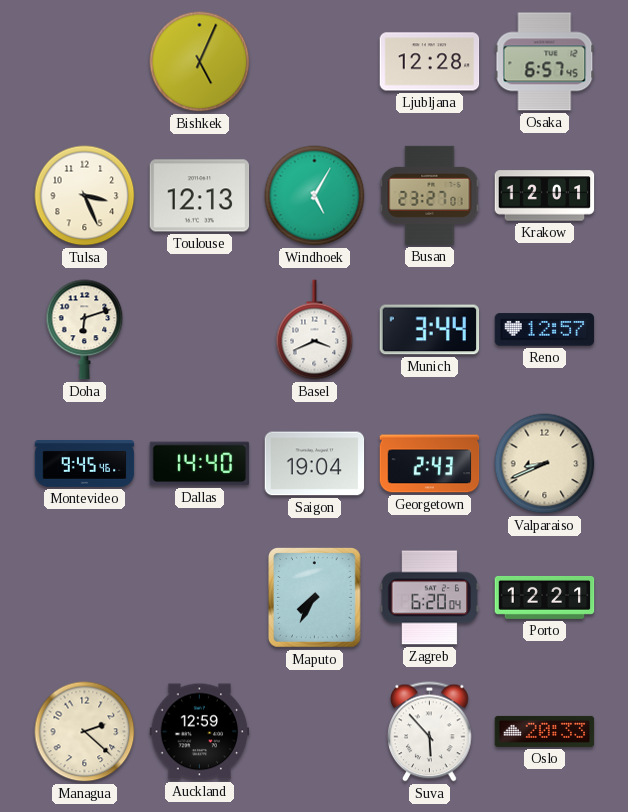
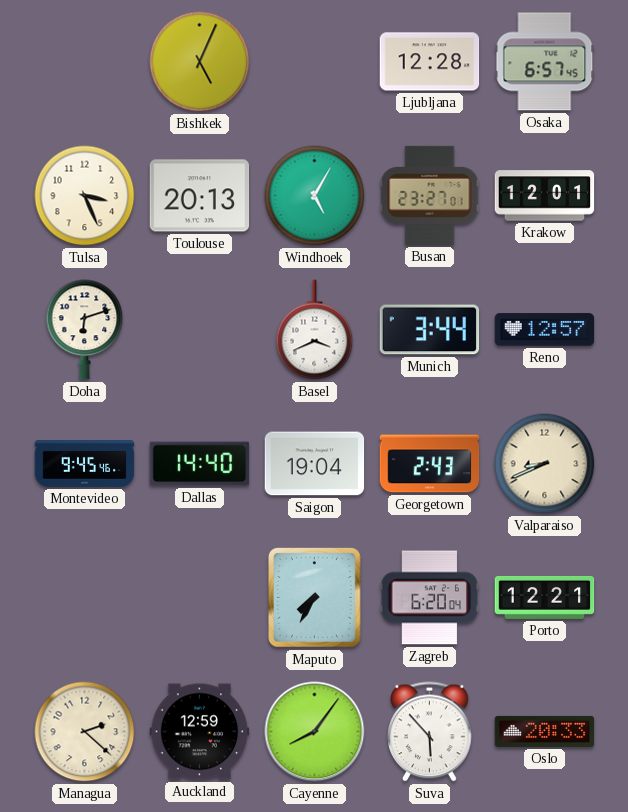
Toulouse: 12:13 -> 20:13 (200, 196)
Cayenne: none -> 8:06 (315, 732)
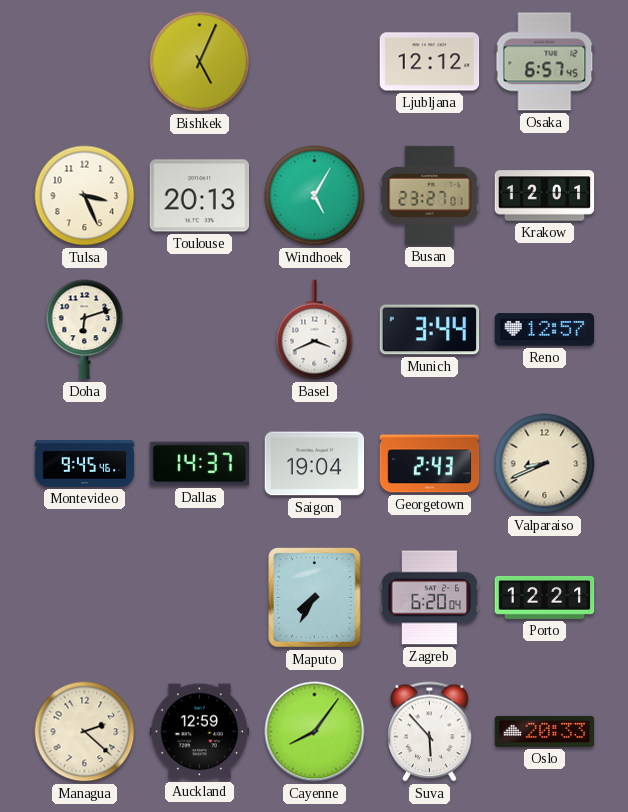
Ljubljana: 12:28 -> 12:12 (430, 62)
Dallas: 14:40 -> 14:37 (200, 464)
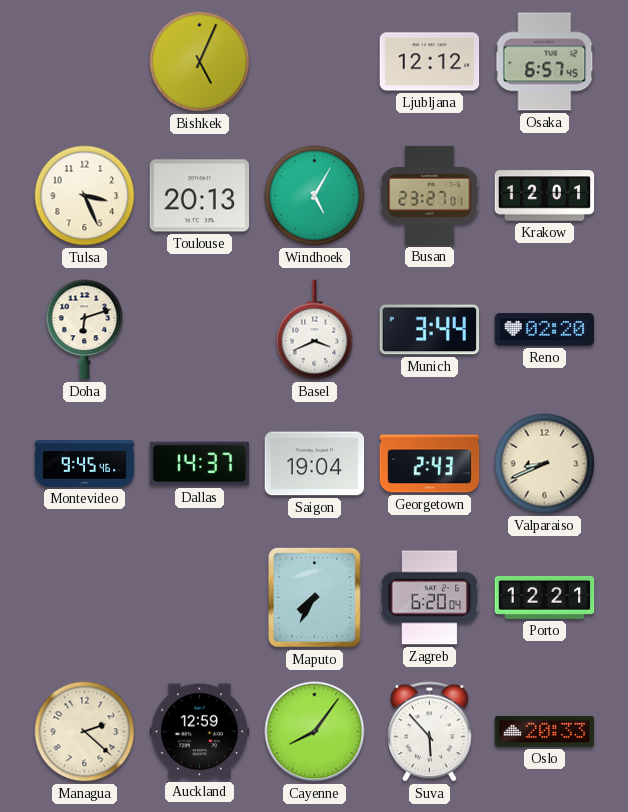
Reno: 12:57 -> 02:20 (545, 330)
